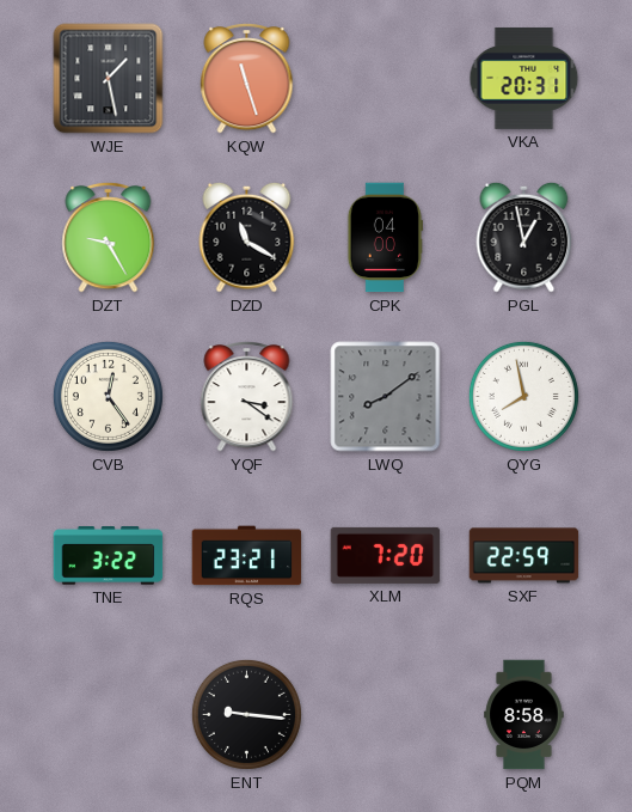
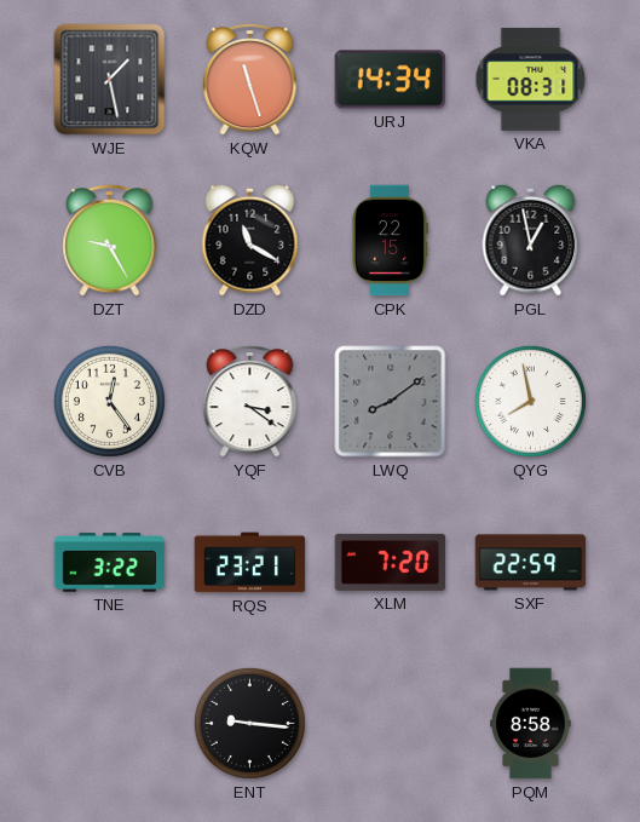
URJ: none -> 14:34 (391, 80)
VKA: 20:31 -> 08:31 (531, 79)
CPK: 04:00 -> 22:15 (390, 241)
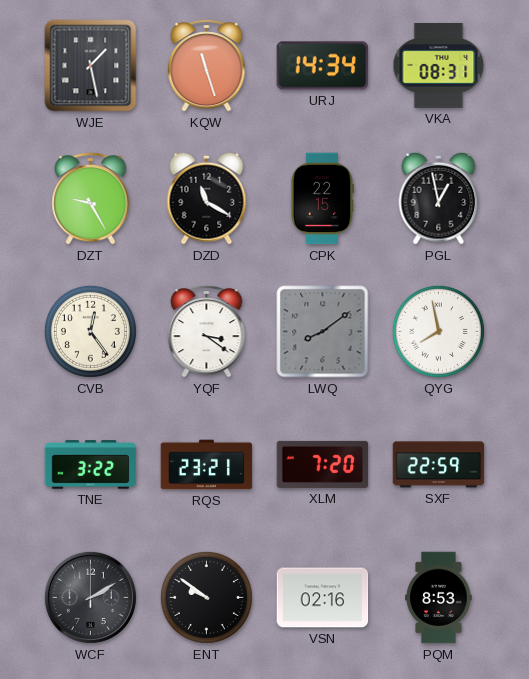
WCF: none -> 2:10 (90, 597)
ENT: 9:16 -> 9:51 (206, 597)
VSN: none -> 02:16 (323, 598)
PQM: 8:58 -> 8:53 (439, 598)
